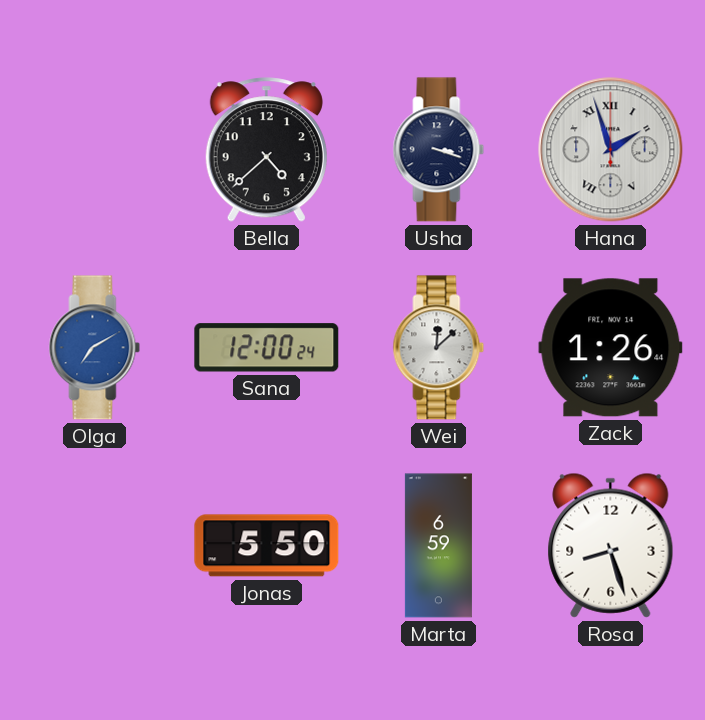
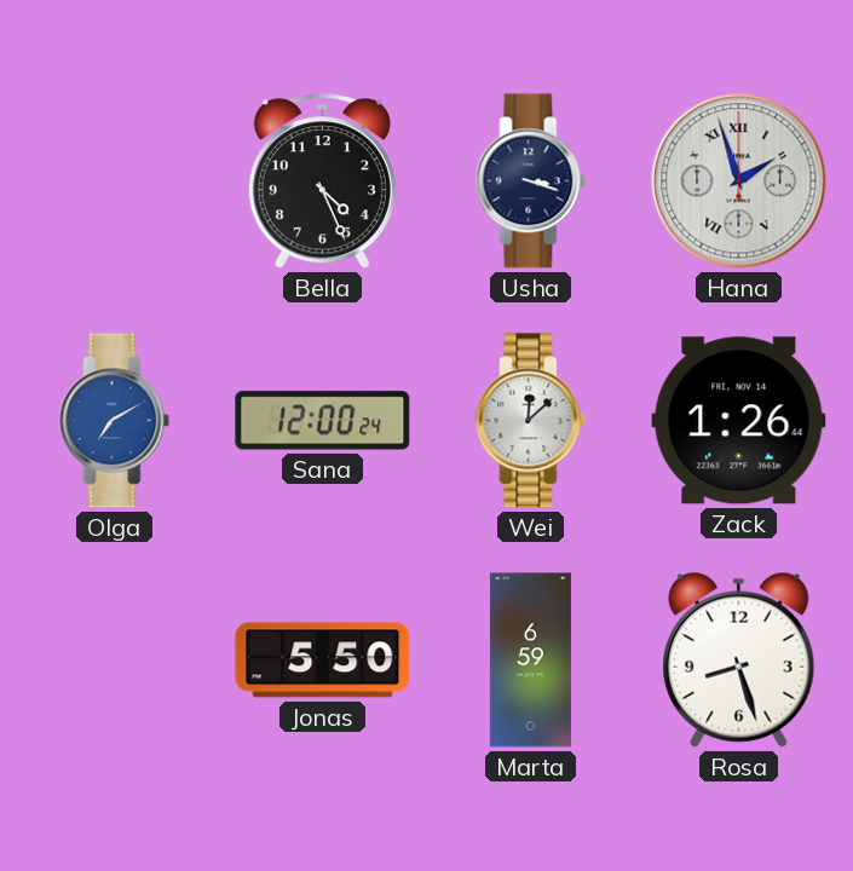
Bella: 4:38 -> 4:26 (322, 181)
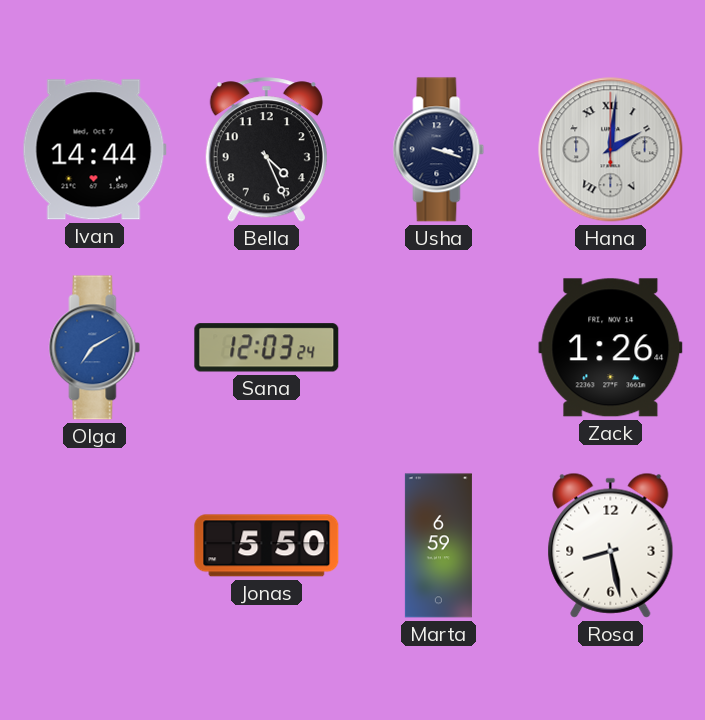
Ivan: none -> 14:44 (94, 150)
Hana: 1:57 -> 2:01 (611, 150)
Sana: 12:00 -> 12:03 (267, 348)
Wei: 12:08 -> none (531, 421)
Rosa: 8:27 -> 8:28 (611, 545)
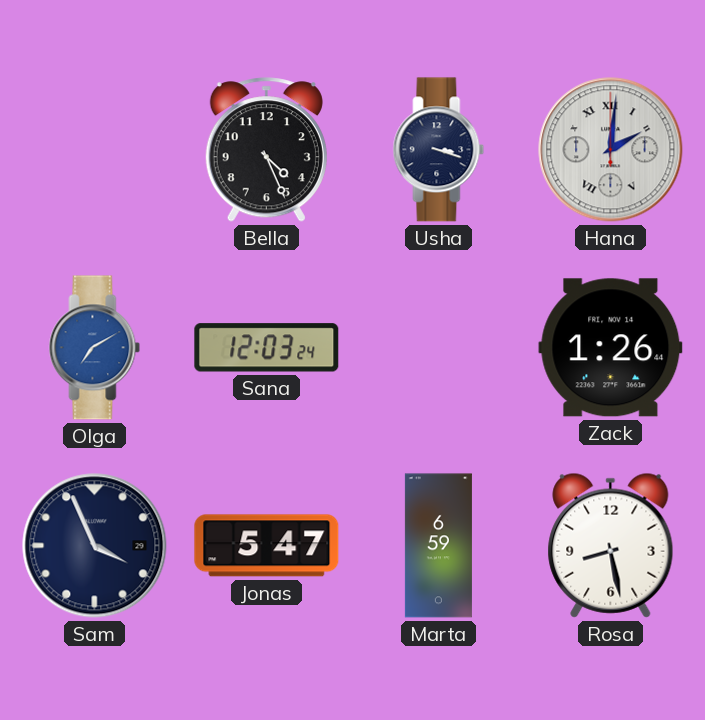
Ivan: 14:44 -> none (94, 150)
Sam: none -> 3:56 (95, 546)
Jonas: 5:50 -> 5:47 (267, 546)
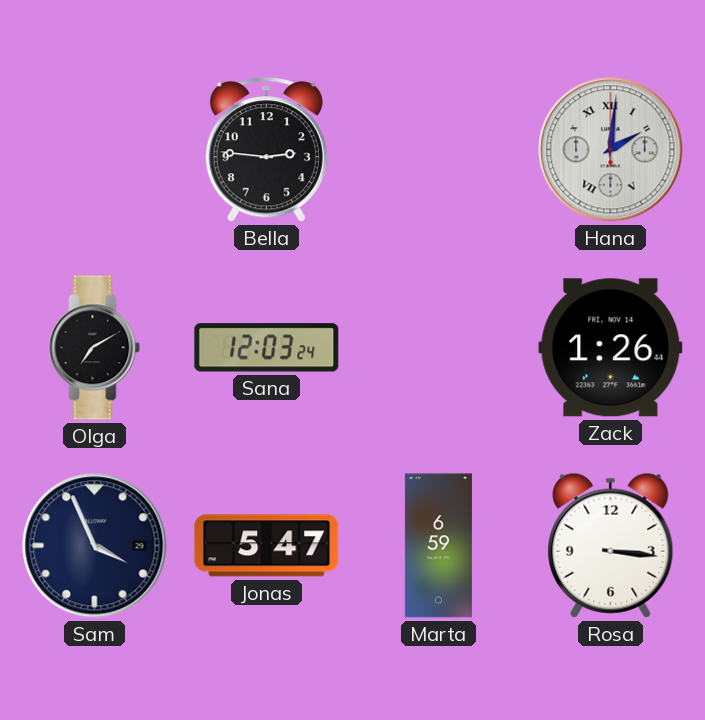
Bella: 4:26 -> 2:46 (266, 150)
Usha: 3:18 -> none (439, 150)
Olga dial: blue -> black (95, 348)
Rosa: 8:28 -> 3:16 (611, 545)
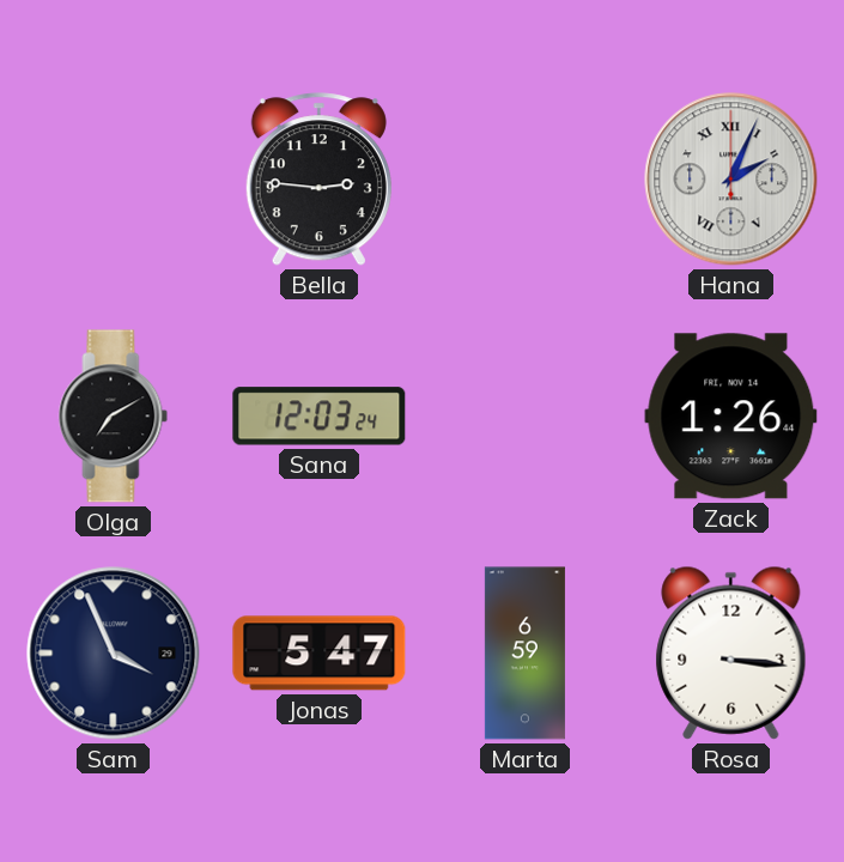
Hana: 2:01 -> 2:04 (731, 180)
